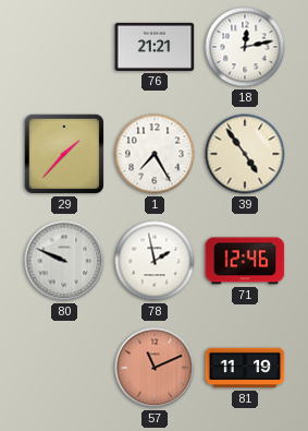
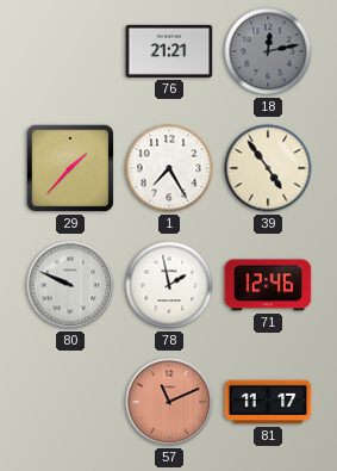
18 dial: white -> grey (268, 51)
81: 11:19 -> 11:17 (268, 402)
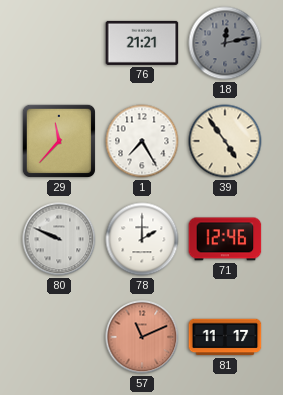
29: 1:37 -> 11:37 (59, 141)
78: 1:58 -> 2:00 (142, 239)
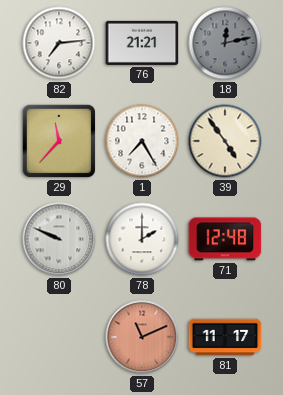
82: none -> 7:14 (59, 43)
71: 12:46 -> 12:48 (225, 239)
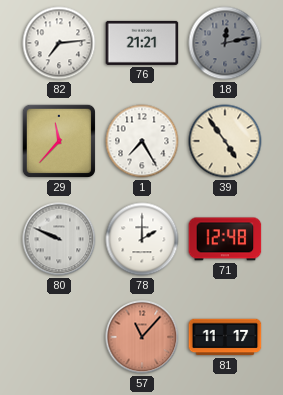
57: 11:11 -> 11:07 (142, 337)
